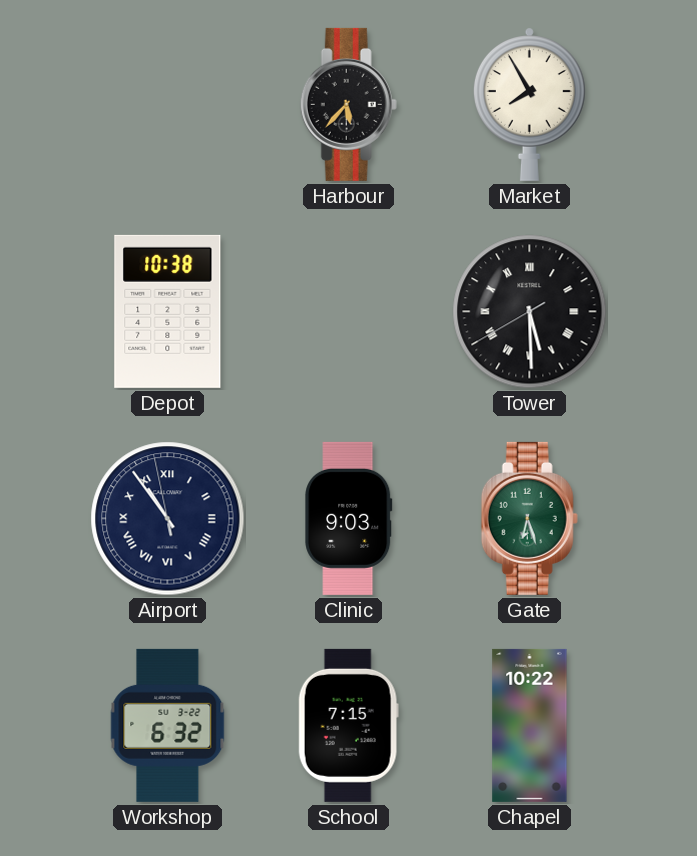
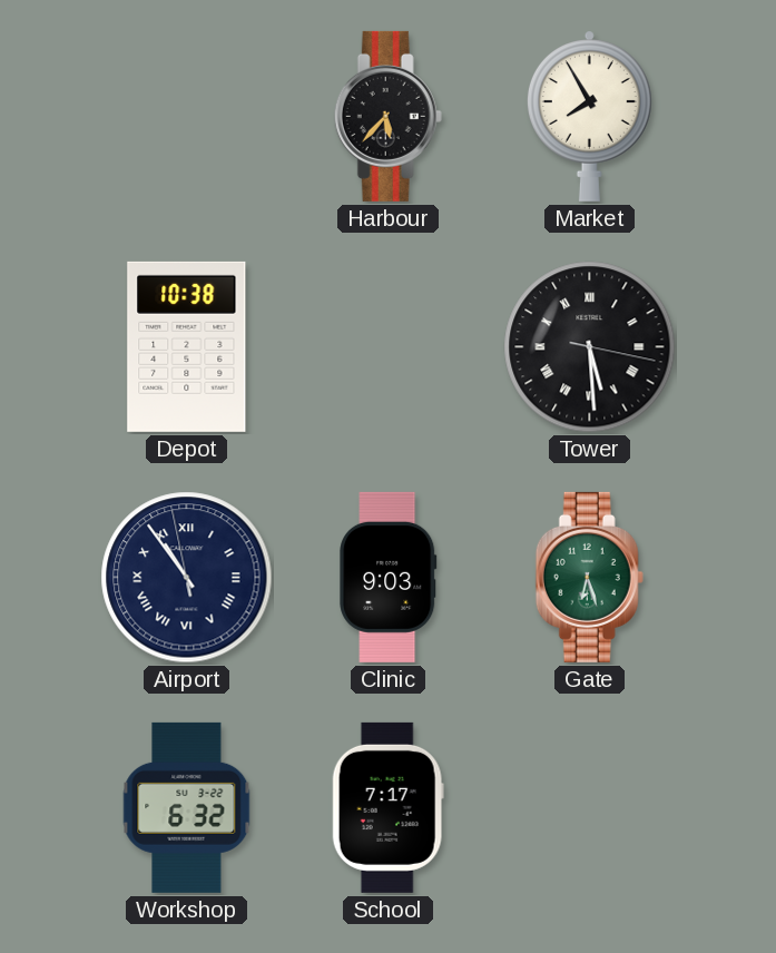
Tower: 5:29:40 -> 5:29:17 (590, 347)
School: 7:15 -> 7:17 (387, 807)
Chapel: 10:22 -> none (530, 725)
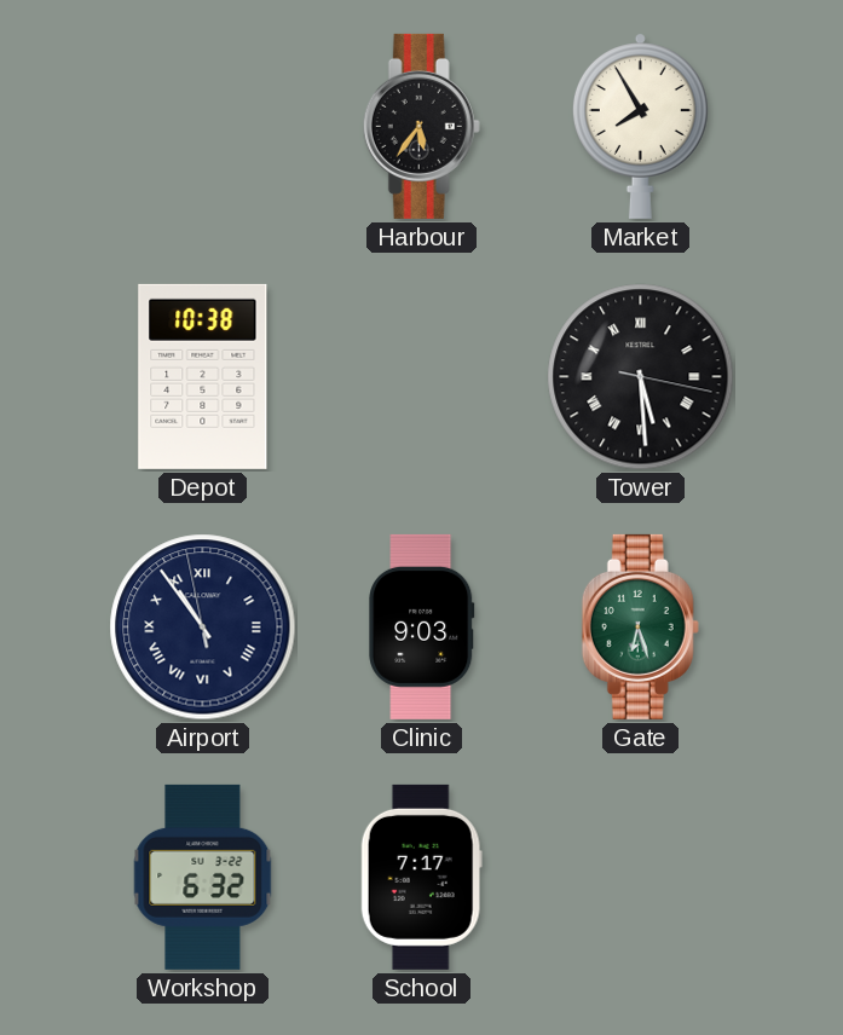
Harbour: 5:37 -> 5:36 (421, 126)
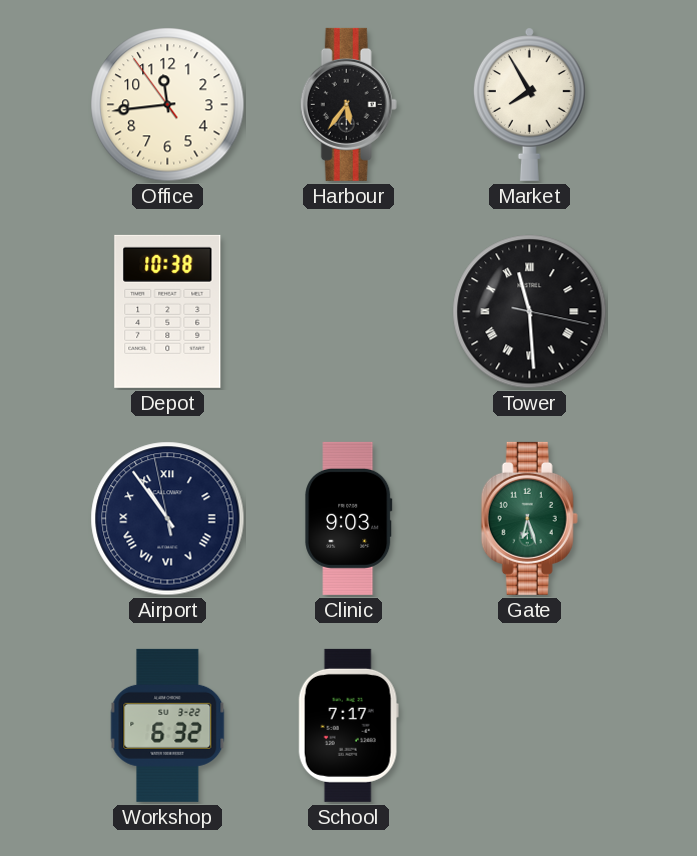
Office: none -> 11:43 (168, 105)
Tower: 5:29 -> 11:29 (530, 312)
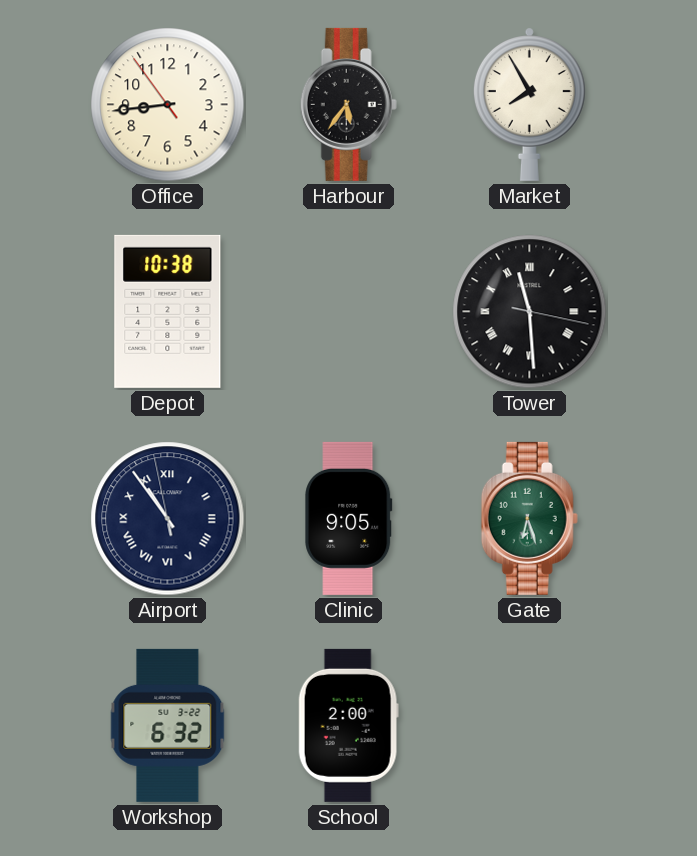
Office: 11:43 -> 8:43 (168, 105)
Clinic: 9:03 -> 9:05 (349, 518)
School: 7:17 -> 2:00 (348, 725)
